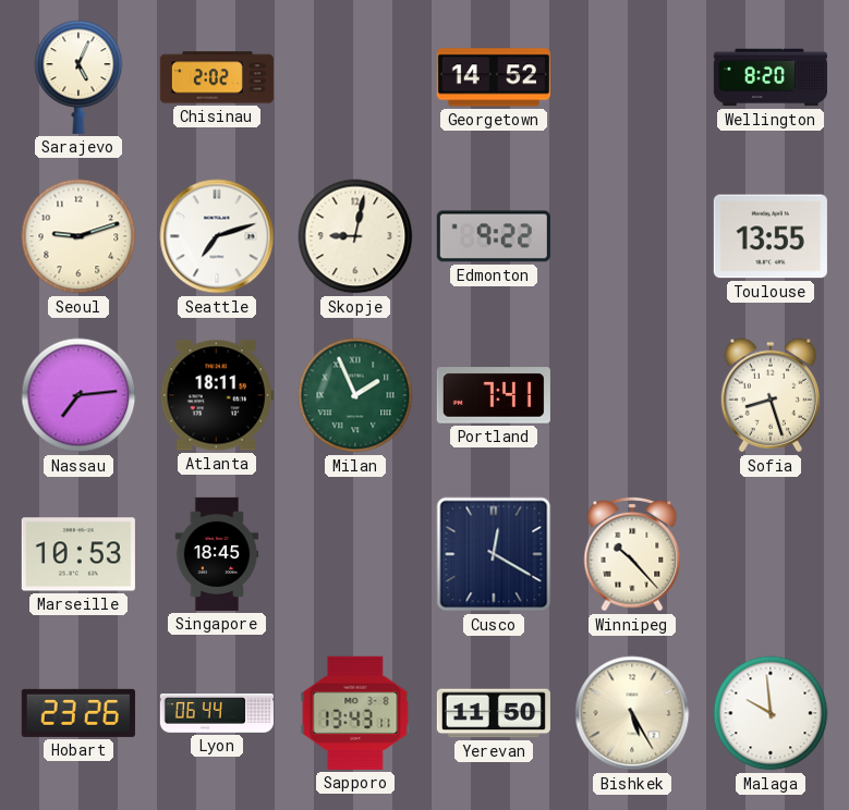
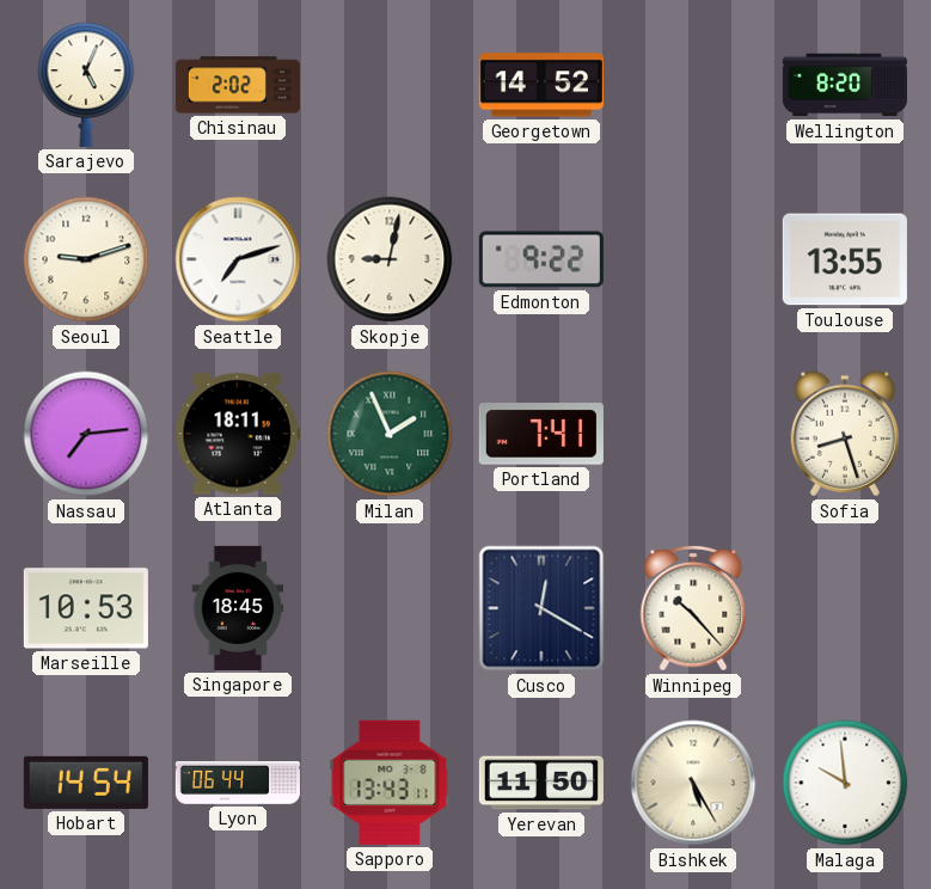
Hobart: 23:26 -> 14:54 (86, 783)
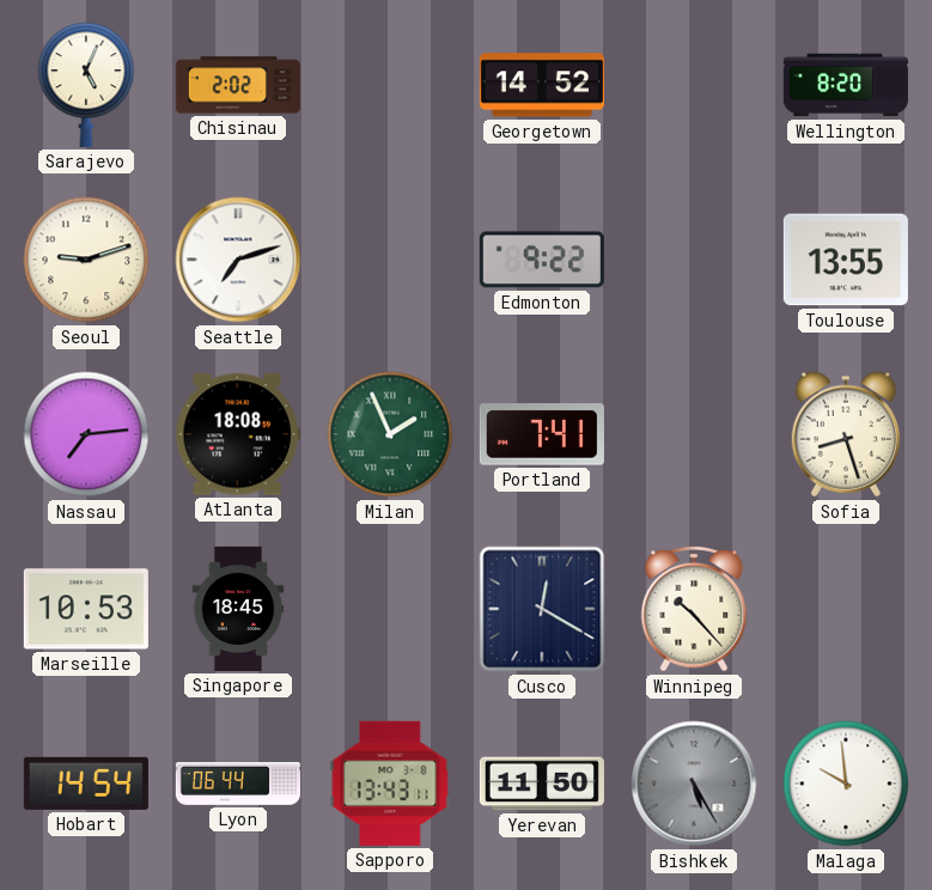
Skopje: 9:02 -> none (390, 259)
Atlanta: 18:11 -> 18:08 (238, 434)
Bishkek dial: cream -> grey (694, 784)
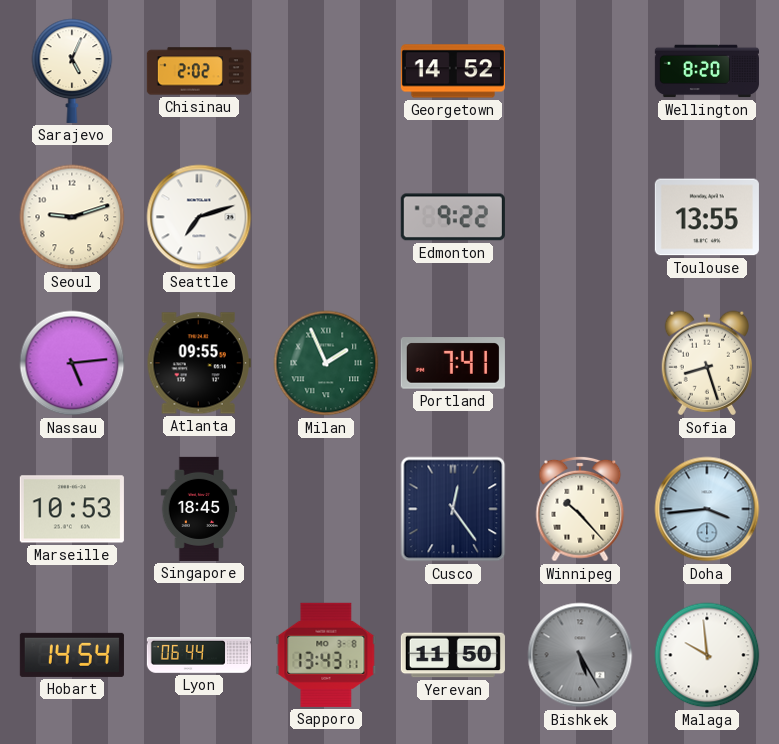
Nassau: 7:14 -> 5:14 (72, 363)
Atlanta: 18:08 -> 09:55 (199, 363)
Cusco: 12:20 -> 12:24 (453, 509)
Doha: none -> 3:44 (707, 509)
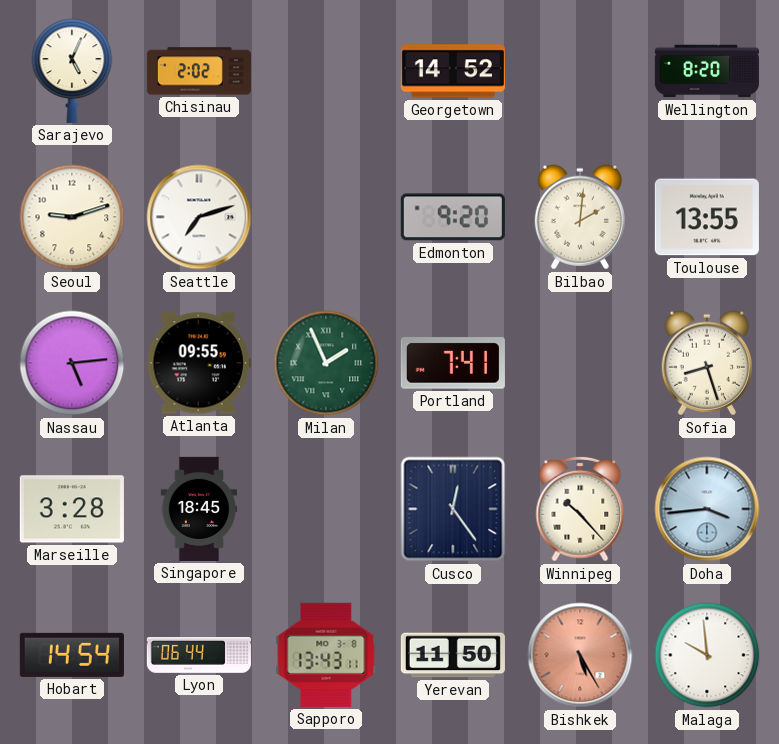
Edmonton: 9:22 -> 9:20 (453, 217)
Bilbao: none -> 2:01 (580, 217)
Marseille: 10:53 -> 3:28 (72, 509)
Bishkek dial: grey -> salmon (580, 655)
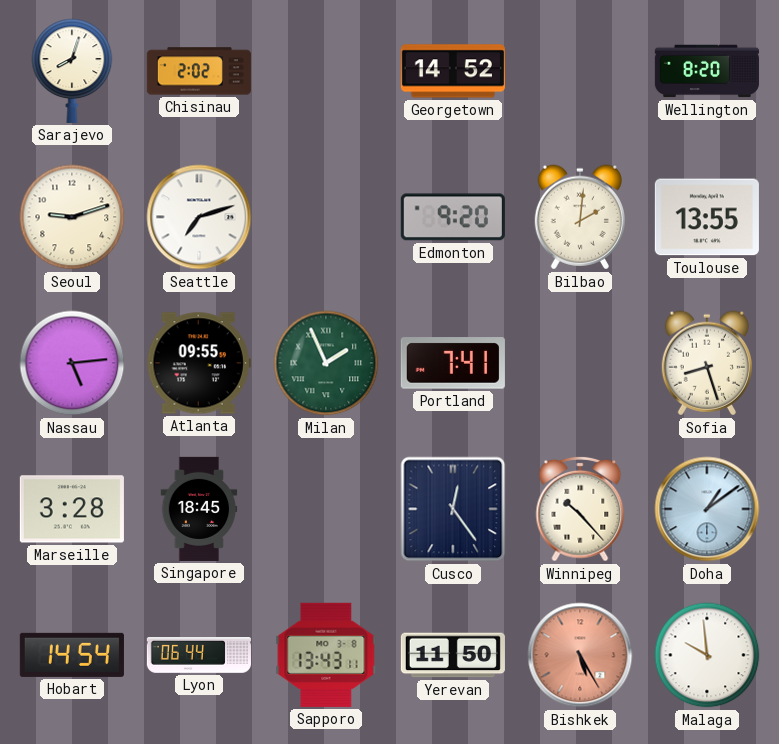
Sarajevo: 5:04 -> 8:03 (72, 71)
Doha: 3:44 -> 1:09 (707, 509)
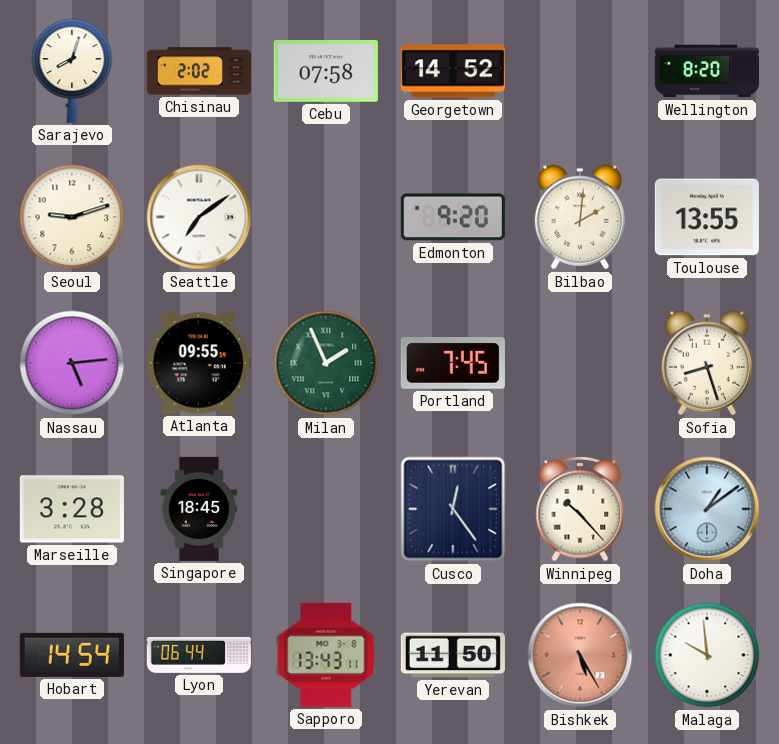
Cebu: none -> 07:58 (326, 71)
Seattle: 7:12 -> 7:09 (199, 217)
Portland: 7:41 -> 7:45 (453, 363)
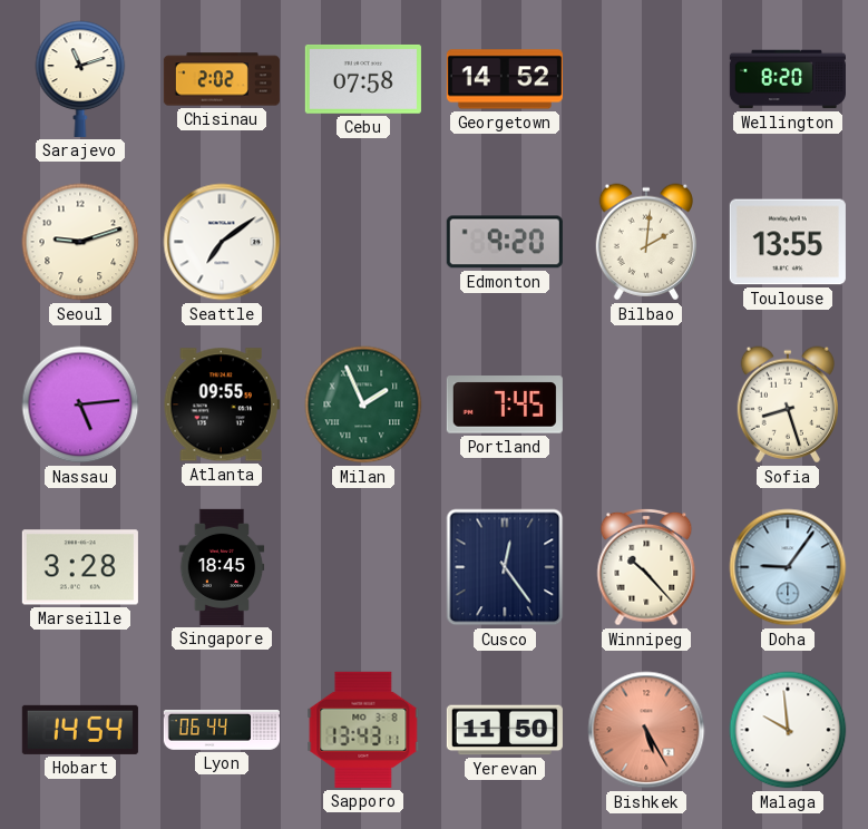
Sarajevo: 8:03 -> 11:12 (80, 79)
Doha: 1:09 -> 9:06 (788, 567)
